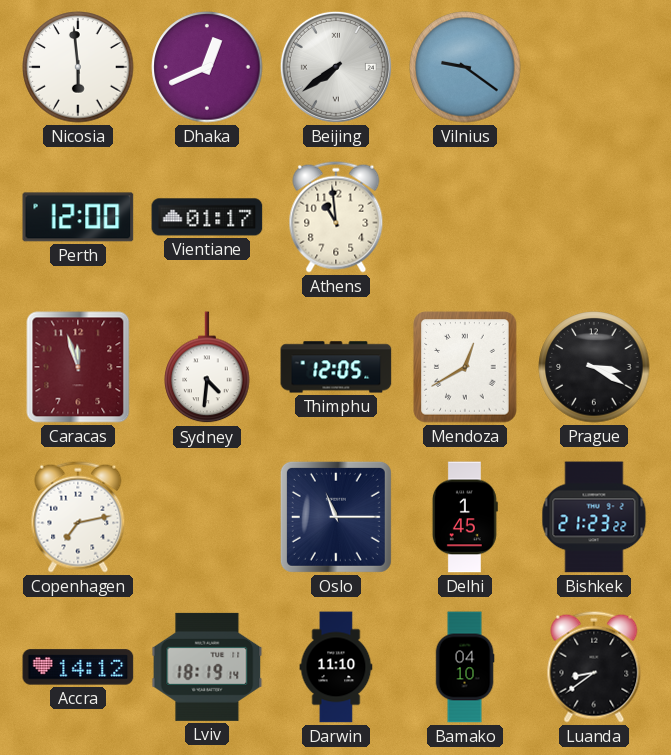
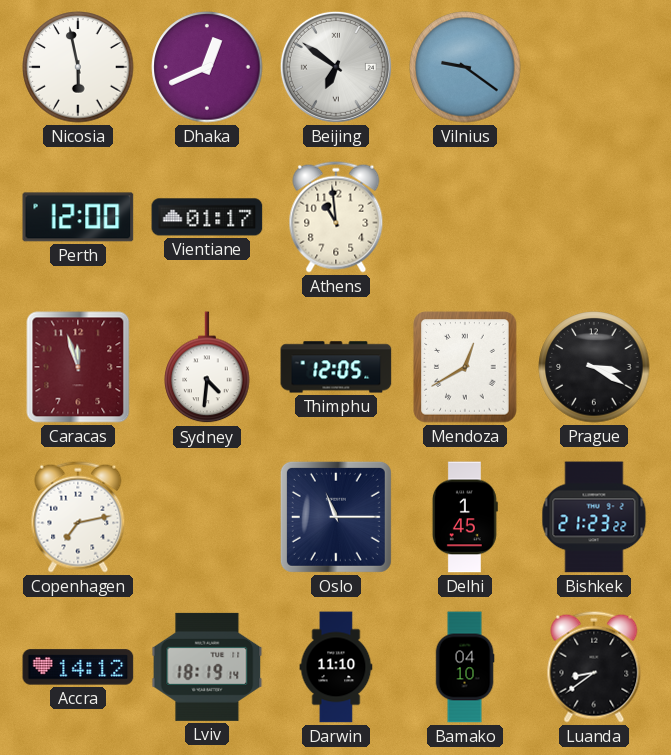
Nicosia: 5:59 -> 5:58 (78, 67)
Beijing: 7:39 -> 6:51 (336, 67)
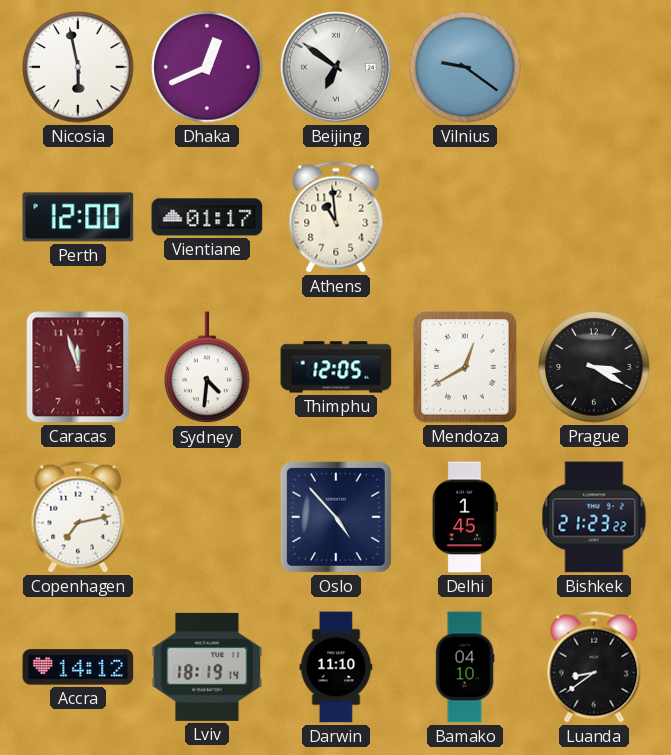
Oslo: 11:15 -> 4:53 (336, 517)
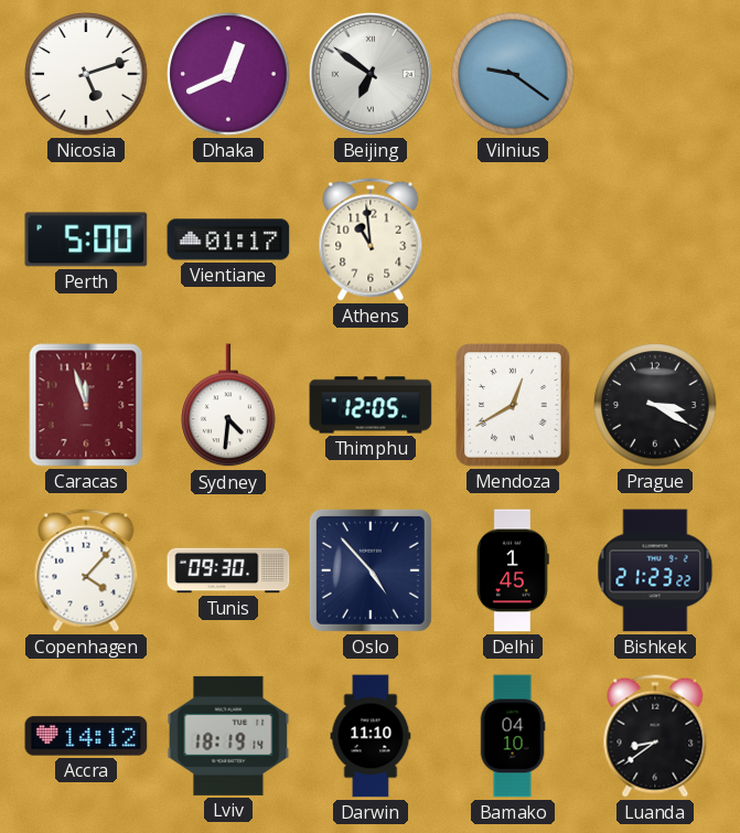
Nicosia: 5:58 -> 5:12 (86, 74)
Perth: 12:00 -> 5:00 (86, 239)
Copenhagen: 7:13 -> 4:07 (86, 570)
Tunis: none -> 09:30 (228, 570)
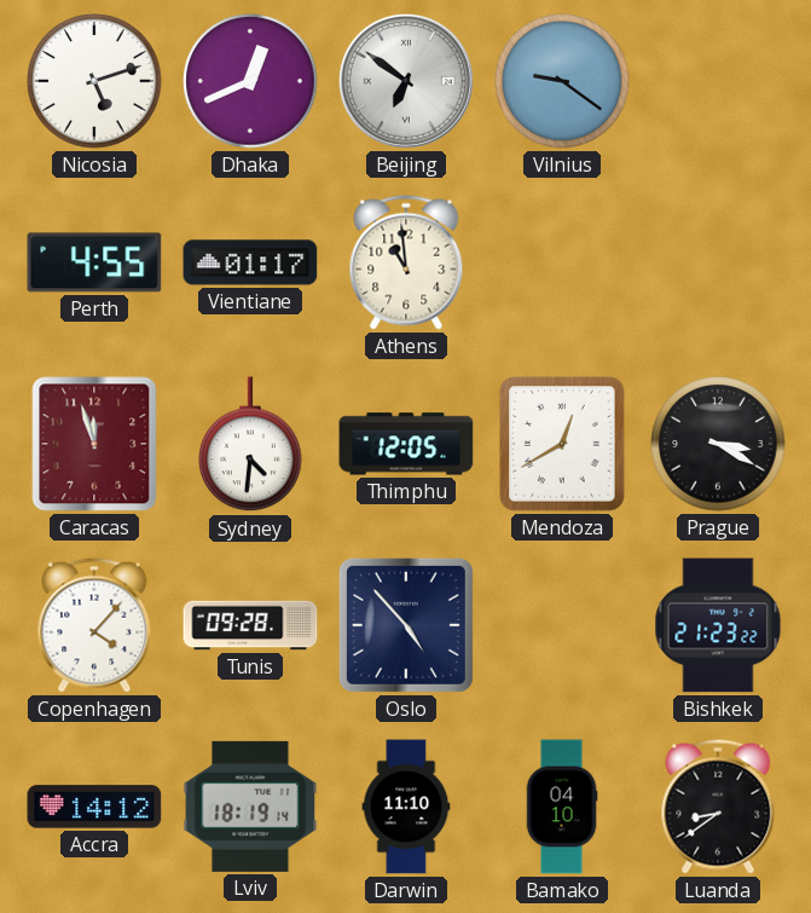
Perth: 5:00 -> 4:55 (94, 262)
Tunis: 09:30 -> 09:28 (250, 625)
Delhi: 1:45 -> none (513, 570)
